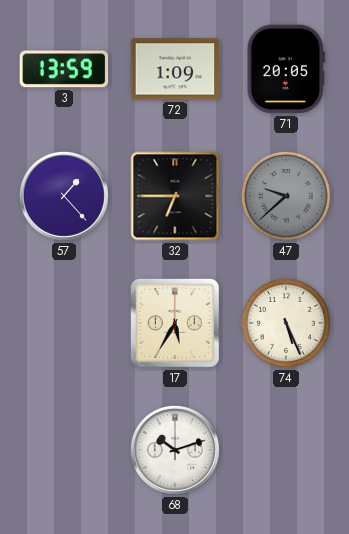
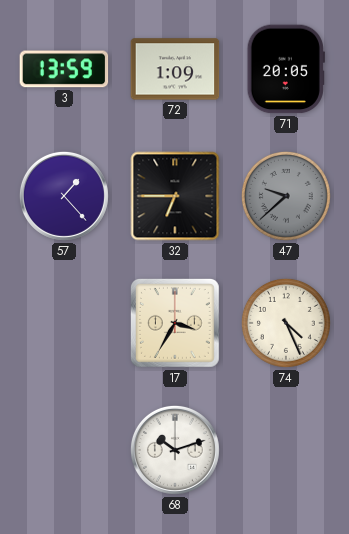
17: 5:35 -> 3:35 (175, 323)
74: 5:26 -> 4:26 (286, 323)
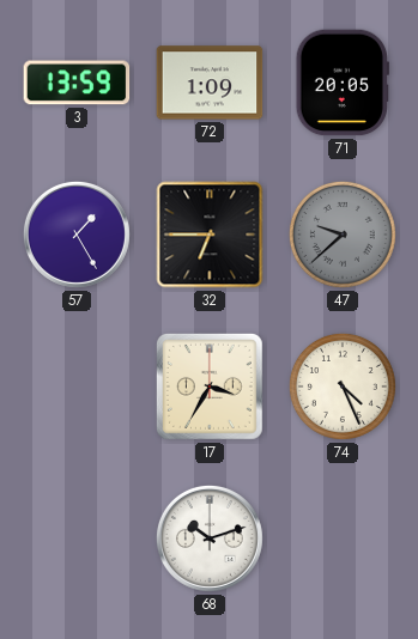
57: 1:23 -> 1:25 (77, 235)
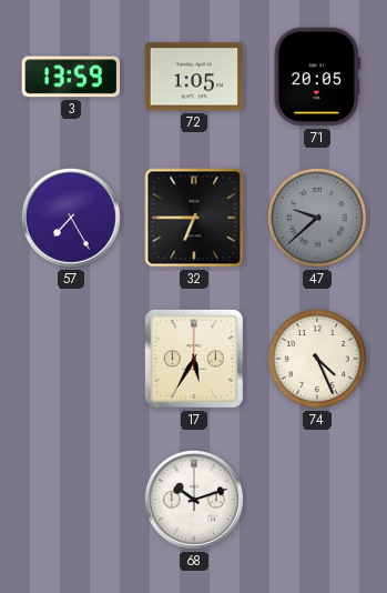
72: 1:09 -> 1:05 (194, 77)
57: 1:25 -> 7:25 (71, 218)
17: 3:35 -> 5:35 (194, 359)
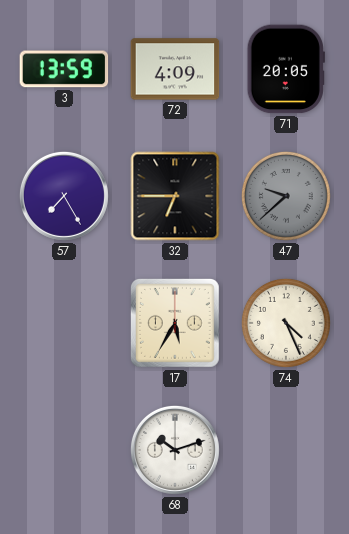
72: 1:05 -> 4:09 (175, 69)
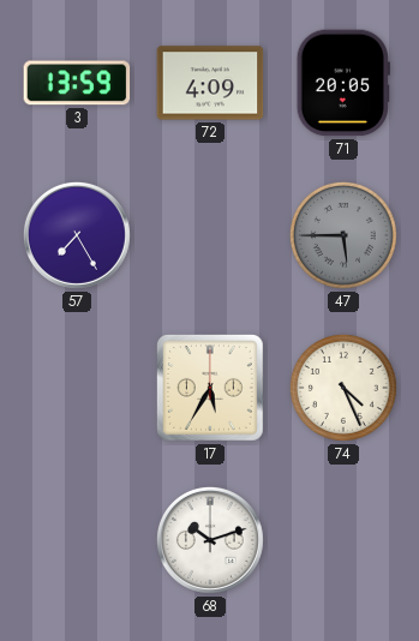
32: 6:45 -> none (175, 196)
47: 9:38 -> 5:45 (343, 235)
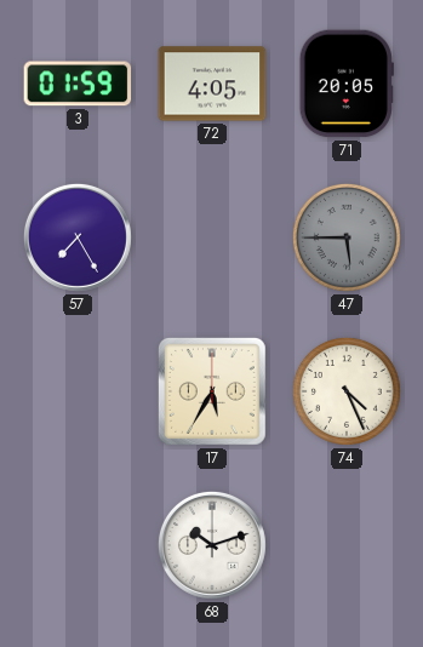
3: 13:59 -> 01:59 (78, 84)
72: 4:09 -> 4:05 (212, 84)
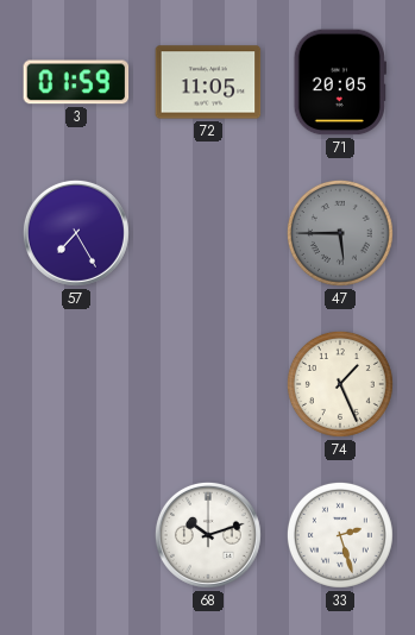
72: 4:05 -> 11:05 (208, 82)
17: 5:35 -> none (212, 391)
74: 4:26 -> 1:26 (340, 384)
33: none -> 2:27 (340, 535)
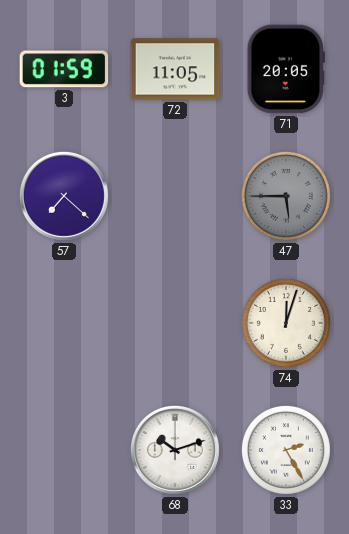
57: 7:25 -> 7:22 (64, 196)
74: 1:26 -> 12:03 (286, 323)
33: 2:27 -> 2:25 (286, 450)
